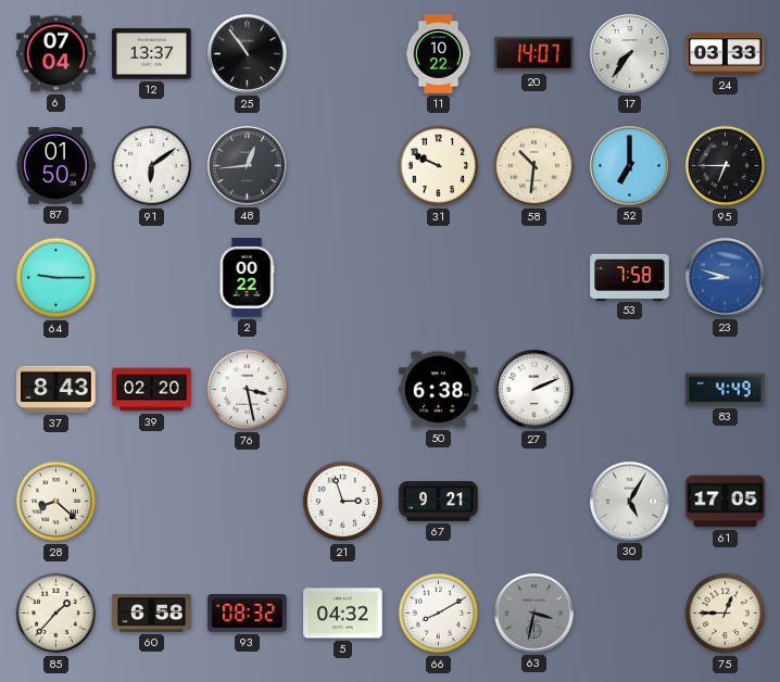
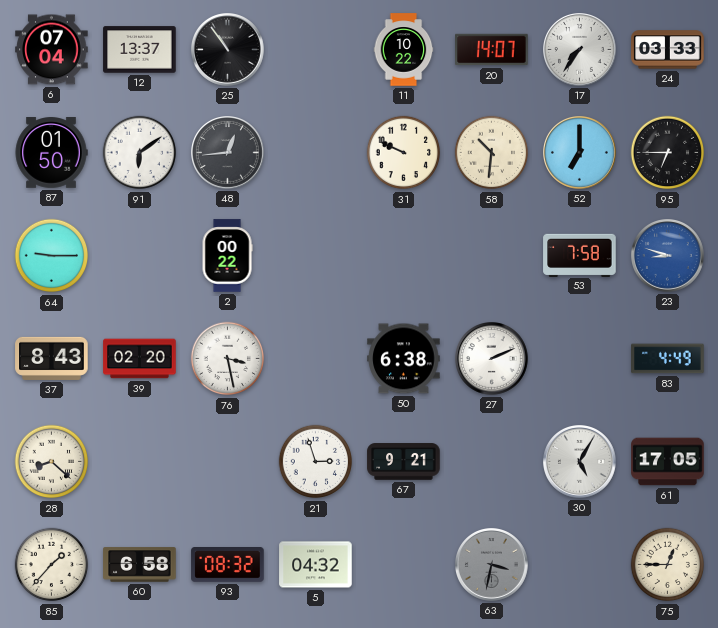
66: 8:10 -> none (439, 614)
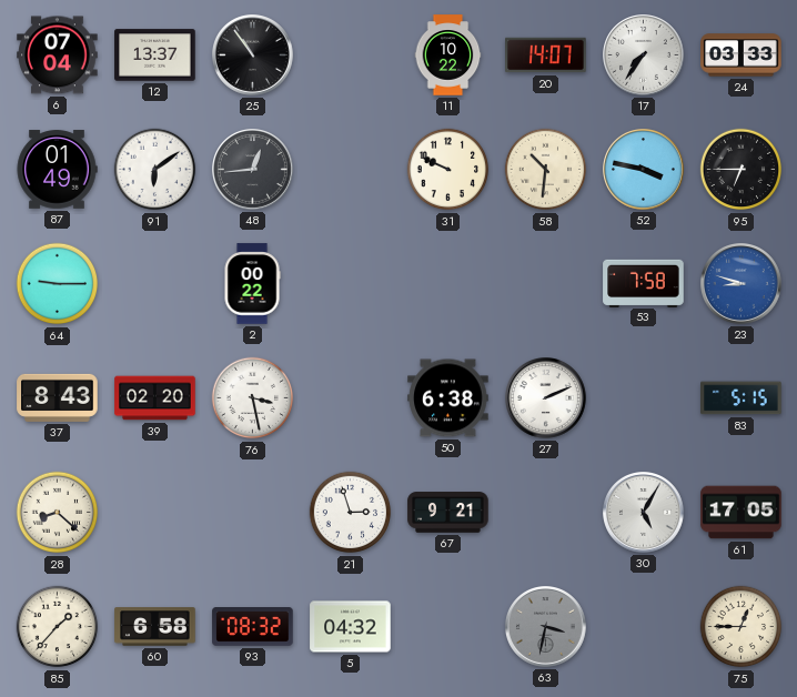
87: 01:50 -> 01:49 (57, 170)
52: 7:00 -> 3:47 (644, 170)
83: 4:49 -> 5:15 (741, 398)
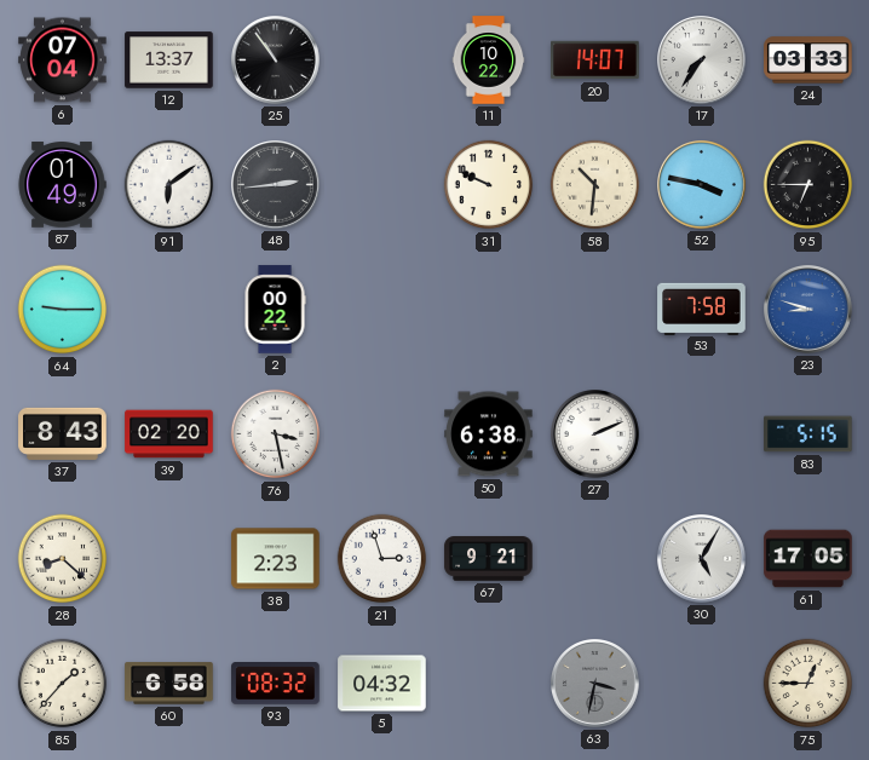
48: 12:44 -> 2:44 (276, 185)
38: none -> 2:23 (276, 559)
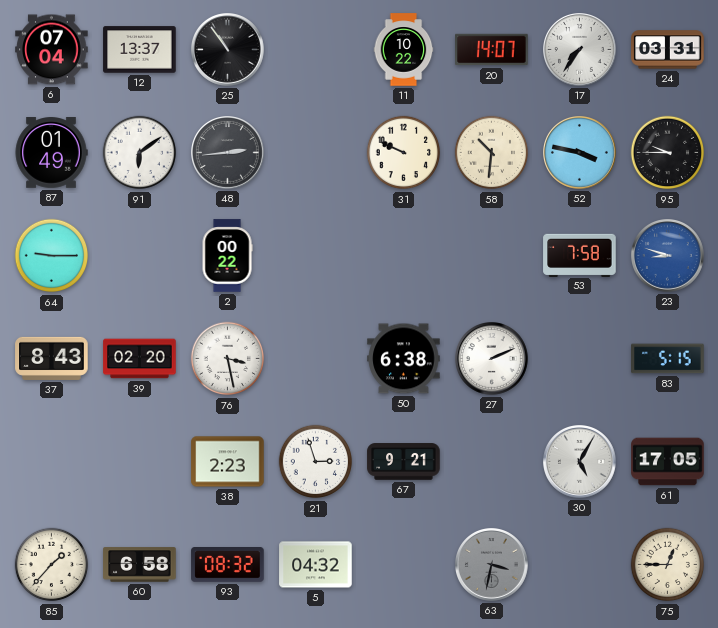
24: 03:33 -> 03:31 (668, 50)
95: 6:45 -> 9:45 (668, 153)
28: 8:22 -> none (63, 559)
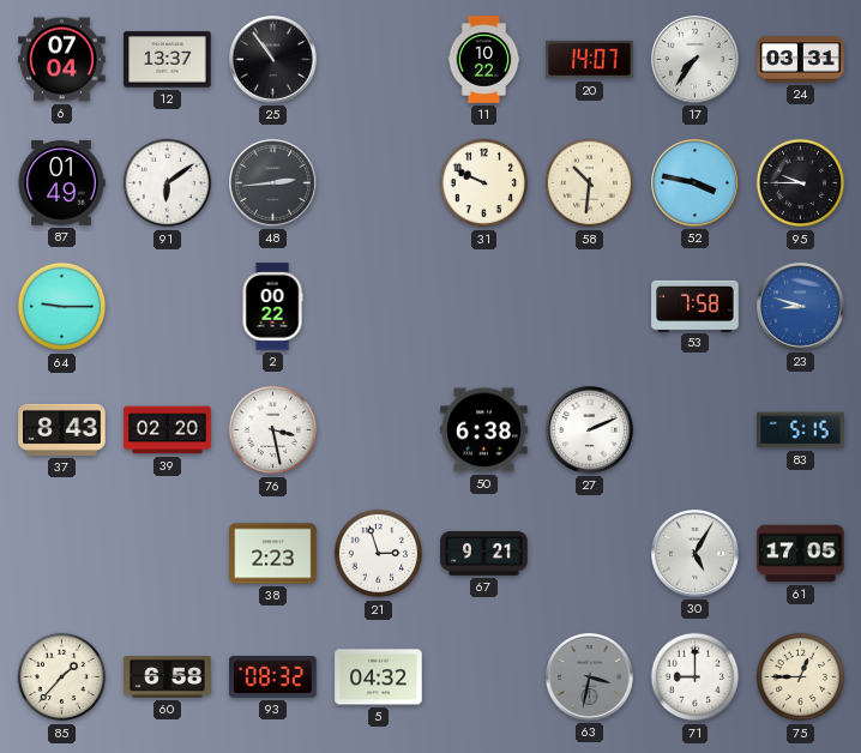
71: none -> 9:00 (696, 677)
